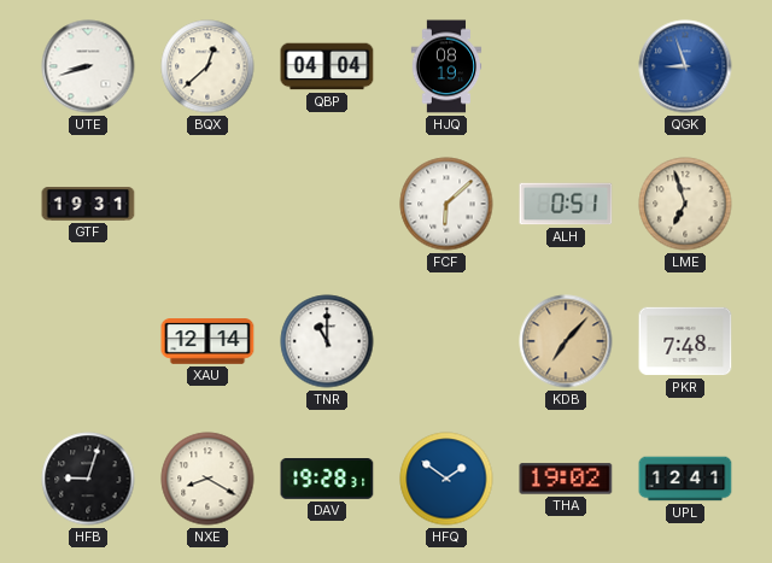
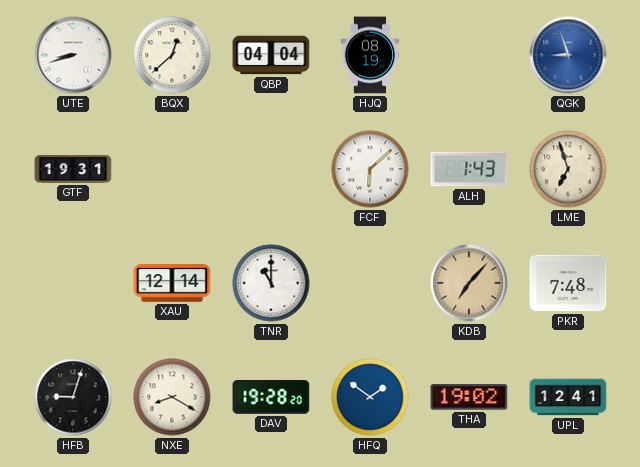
ALH: 0:51 -> 1:43 (469, 169)
DAV: 19:28:31 -> 19:28:20 (271, 398)
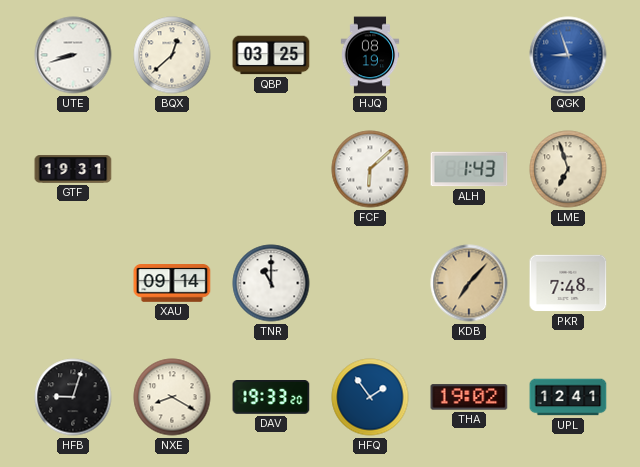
QBP: 04:04 -> 03:25 (271, 55)
XAU: 12:14 -> 09:14 (172, 283)
DAV: 19:28 -> 19:33 (271, 398)
HFQ: 1:51 -> 1:54 (370, 397)
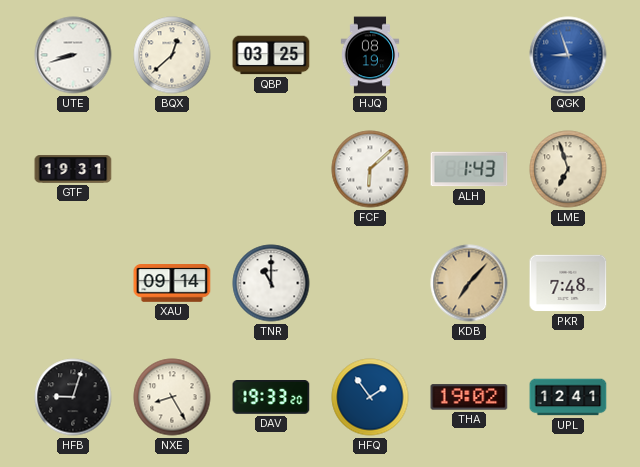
NXE: 8:20 -> 8:25 (172, 397)
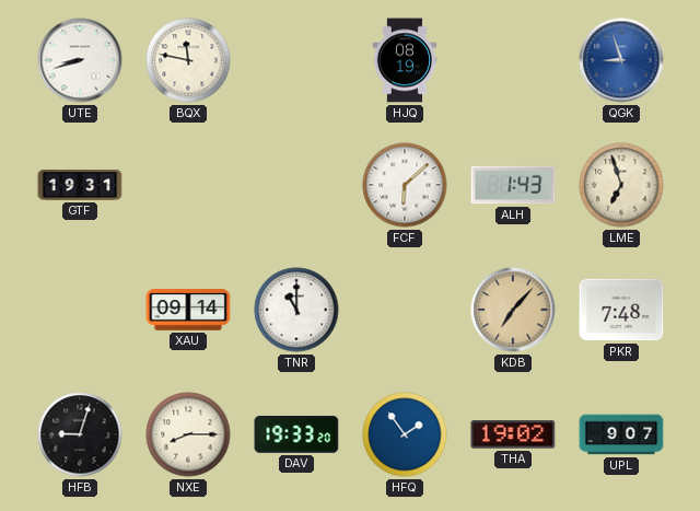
BQX: 12:38 -> 11:47 (188, 60)
QBP: 03:25 -> none (271, 55)
NXE: 8:25 -> 8:15 (188, 434)
UPL: 12:41 -> 9:07 (621, 434)
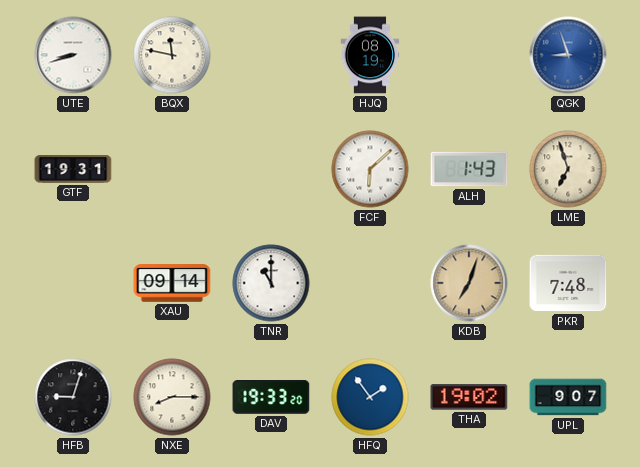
KDB: 7:07 -> 7:03 (469, 283)
